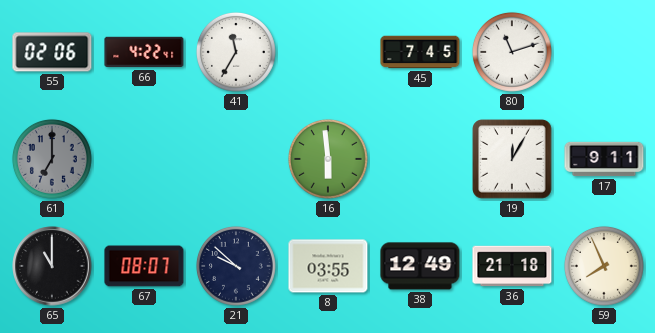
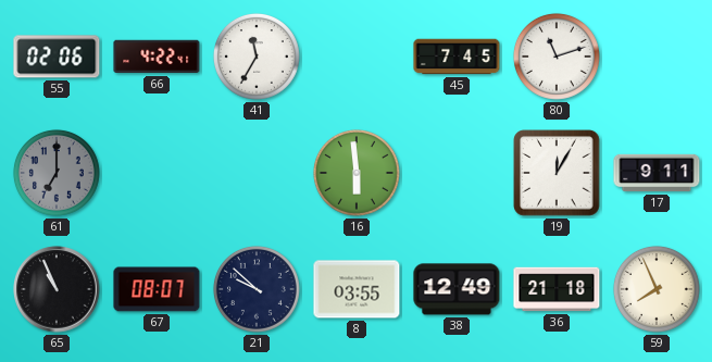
65: 11:00 -> 10:56 (57, 289)
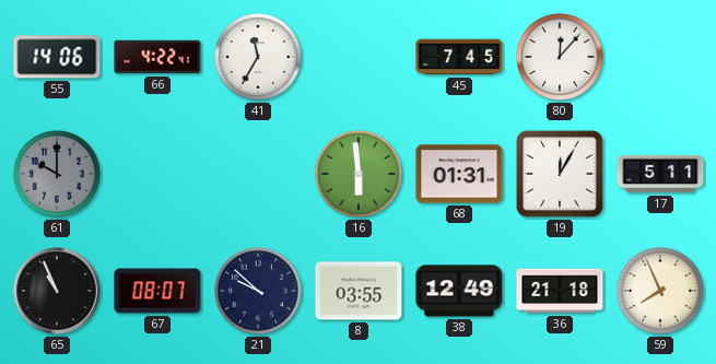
55: 02:06 -> 14:06 (57, 57)
80: 11:12 -> 12:07 (560, 57)
61: 7:00 -> 10:00 (57, 174)
68: none -> 01:31 (459, 174)
17: 9:11 -> 5:11 (660, 174)
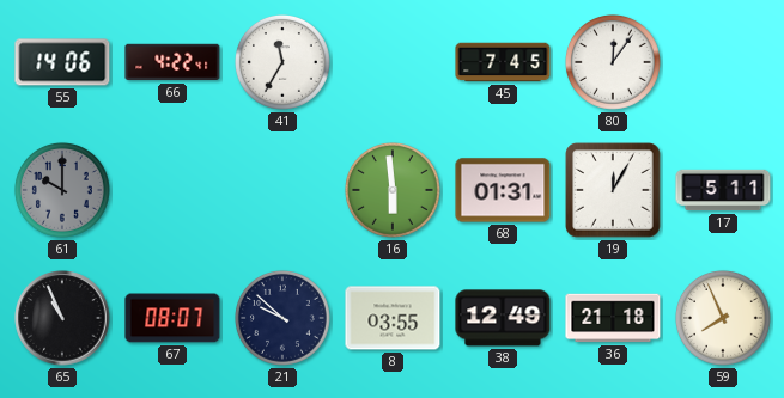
80: 12:07 -> 12:06 (613, 62)
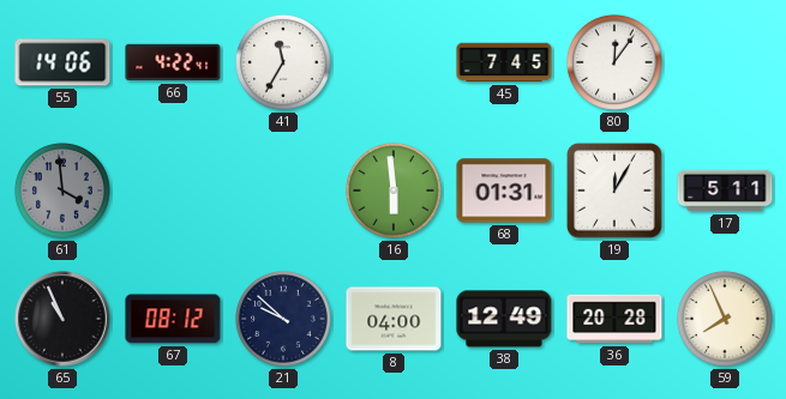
61: 10:00 -> 3:59 (62, 191)
67: 08:07 -> 08:12 (173, 319)
8: 03:55 -> 04:00 (394, 319)
36: 21:18 -> 20:28 (614, 319)
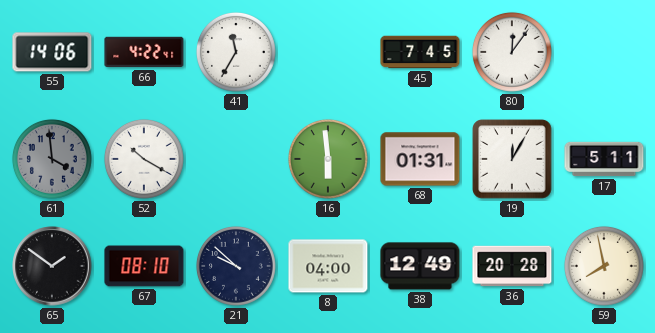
52: none -> 10:20 (144, 159)
65: 10:56 -> 1:51 (52, 266)
67: 08:12 -> 08:10 (144, 266)
59: 7:56 -> 7:58 (604, 266)
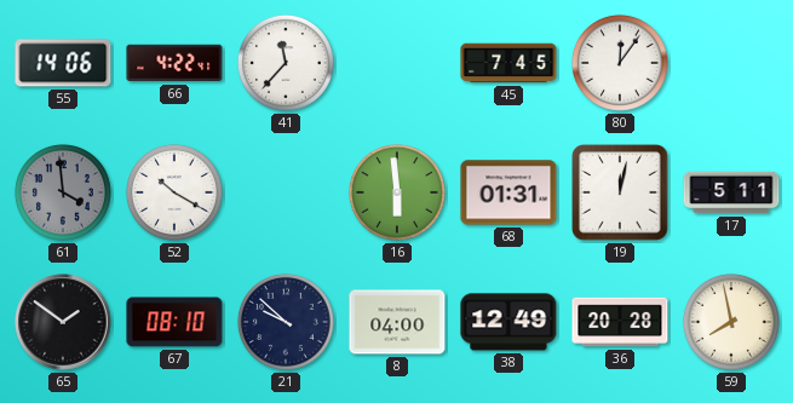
41: 11:35 -> 11:37 (286, 63)
19: 12:05 -> 12:02 (620, 192)
